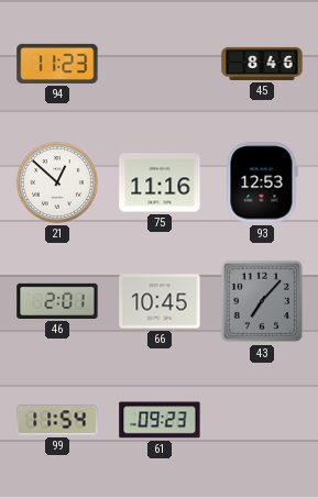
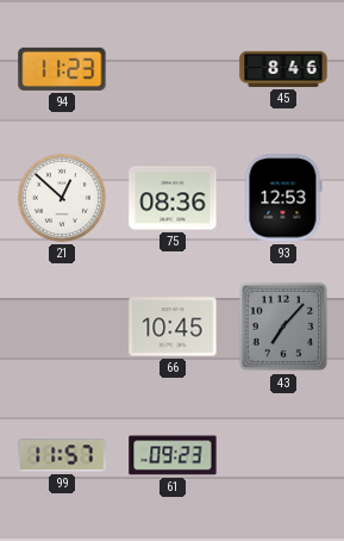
75: 11:16 -> 08:36 (173, 198)
46: 2:01 -> none (57, 301)
99: 11:54 -> 11:57 (62, 455)
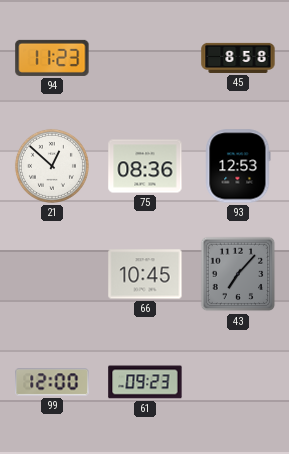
45: 8:46 -> 8:58 (238, 58)
99: 11:57 -> 12:00 (52, 382)
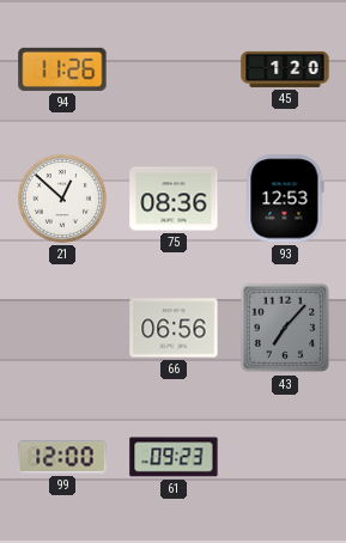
94: 11:23 -> 11:26 (62, 69)
45: 8:58 -> 1:20 (285, 69)
66: 10:45 -> 06:56 (174, 328)
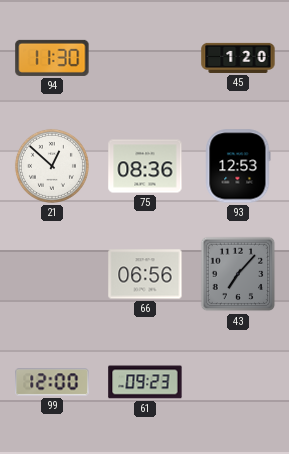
94: 11:26 -> 11:30 (52, 58)
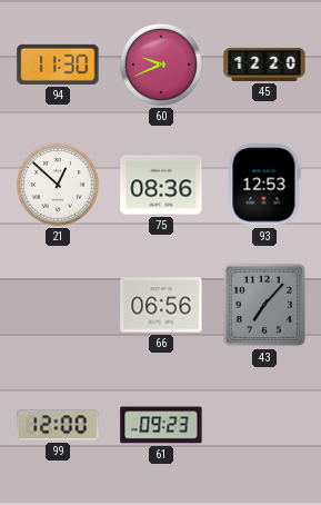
60: none -> 9:41 (161, 65)
45: 1:20 -> 12:20 (264, 65)
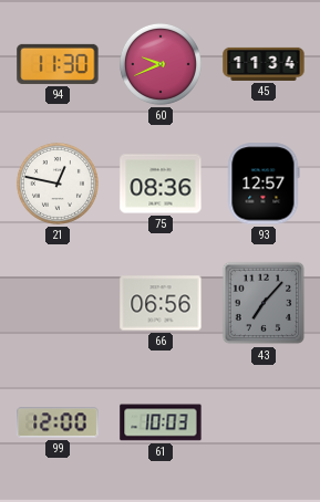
45: 12:20 -> 11:34 (264, 64)
21: 12:52 -> 12:47 (58, 184)
93: 12:53 -> 12:57 (264, 184)
61: 09:23 -> 10:03 (161, 422)
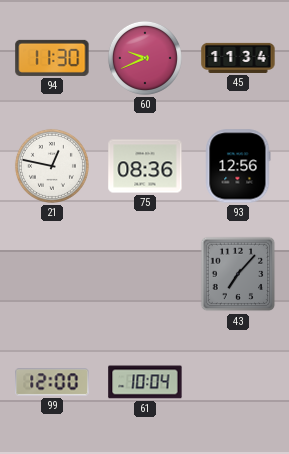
93: 12:57 -> 12:56 (238, 166)
66: 06:56 -> none (161, 303)
61: 10:03 -> 10:04 (145, 382)
